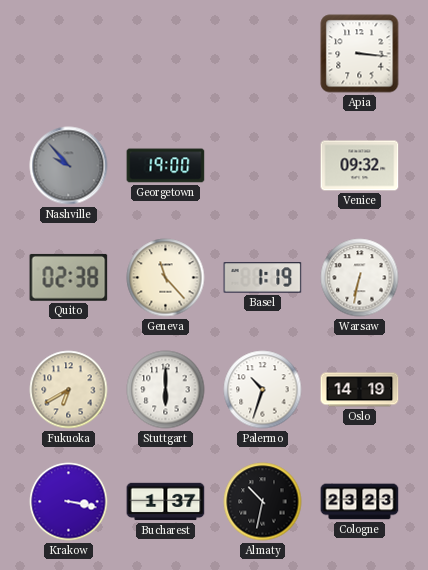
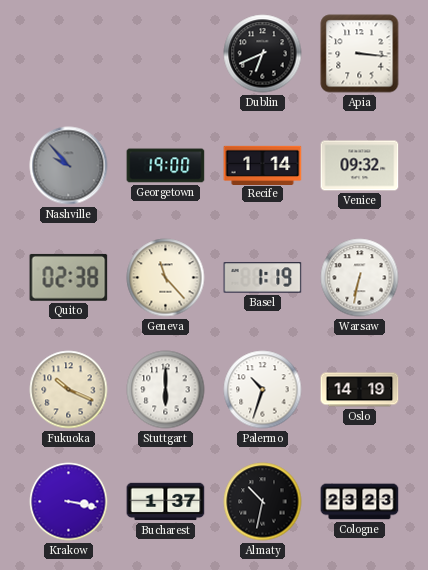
Dublin: none -> 6:41 (263, 54)
Recife: none -> 1:14 (263, 165)
Fukuoka: 6:40 -> 10:19 (69, 390)
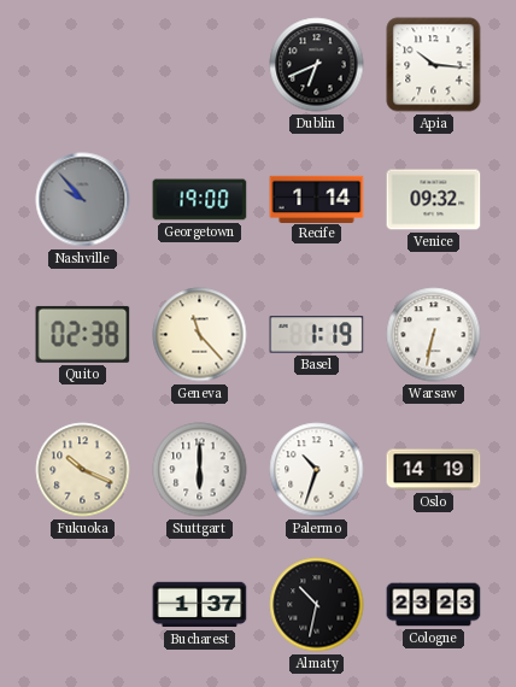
Apia: 3:16 -> 10:16 (434, 65)
Krakow: 3:17 -> none (69, 502)
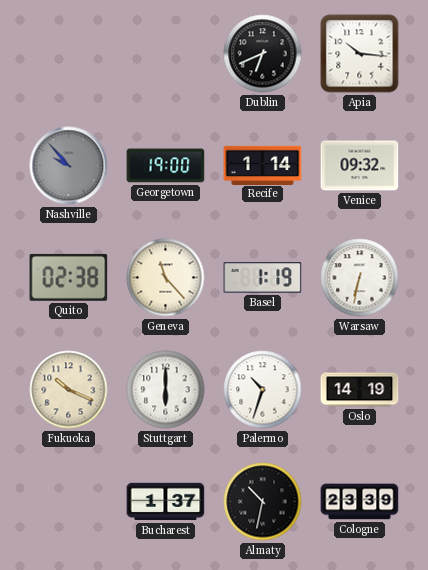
Cologne: 23:23 -> 23:39 (360, 502)
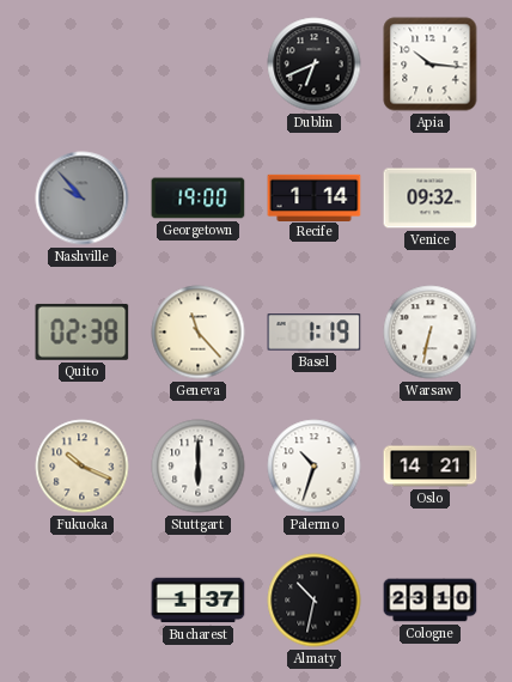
Oslo: 14:19 -> 14:21 (431, 467)
Cologne: 23:39 -> 23:10 (431, 601)
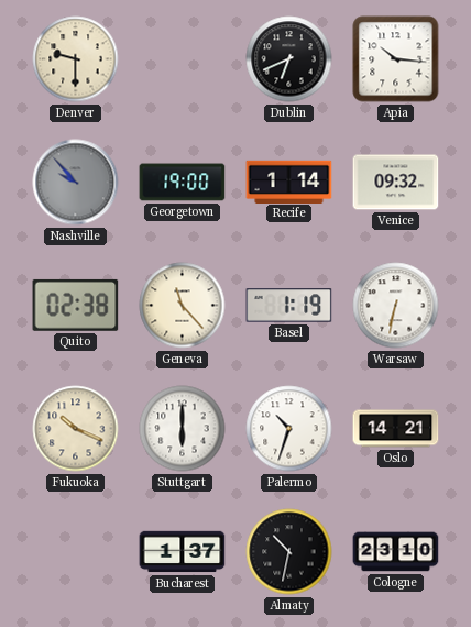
Denver: none -> 9:30 (76, 59)
